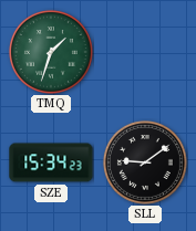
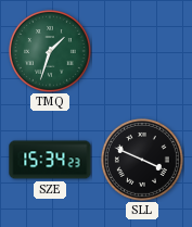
SLL: 9:09 -> 3:49 (142, 160)
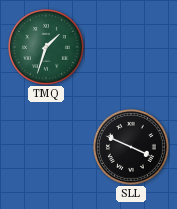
SZE: 15:34 -> none (50, 160)
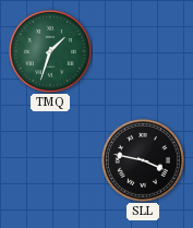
SLL: 3:49 -> 3:47 (143, 160)
